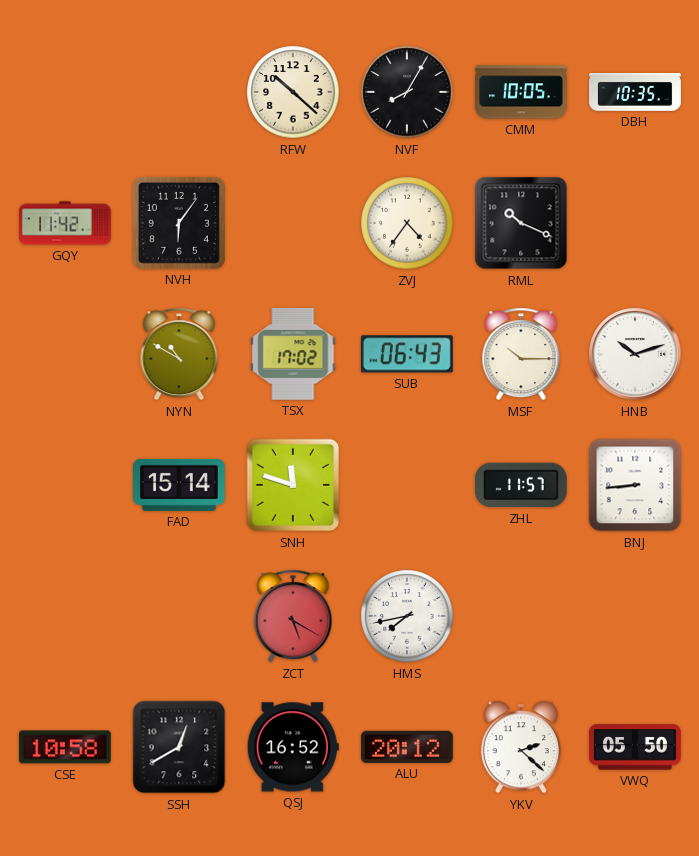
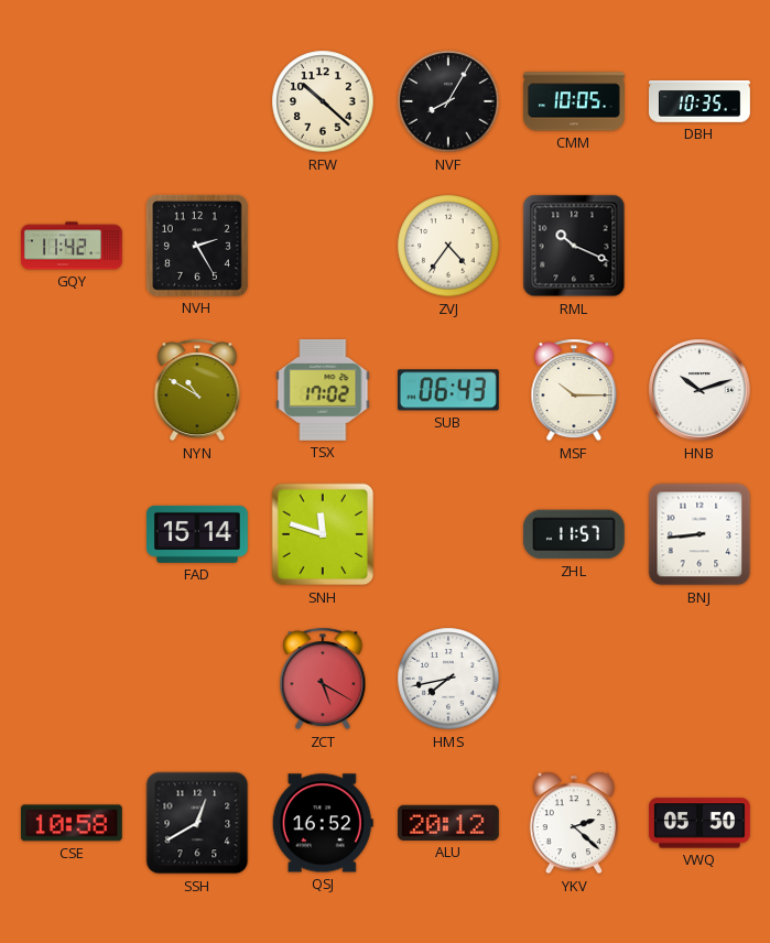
NVH: 6:06 -> 2:25 (197, 246)
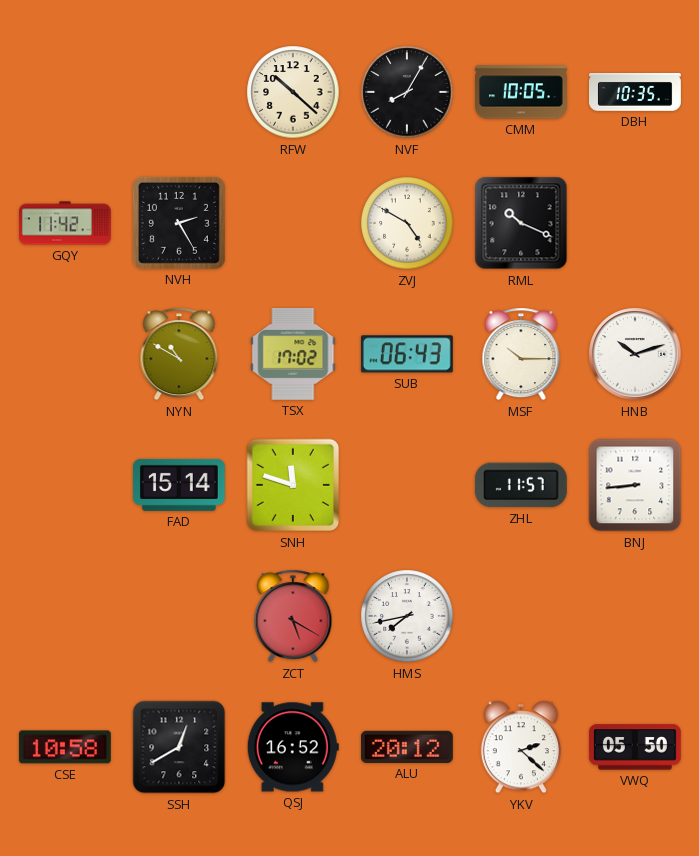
ZVJ: 4:36 -> 4:50 (407, 223)
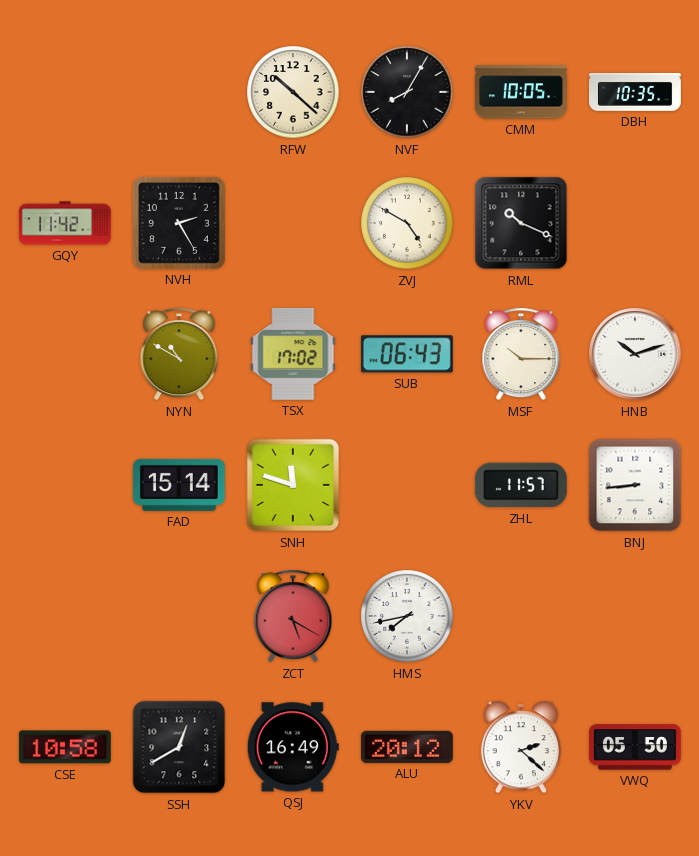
QSJ: 16:52 -> 16:49 (293, 747)
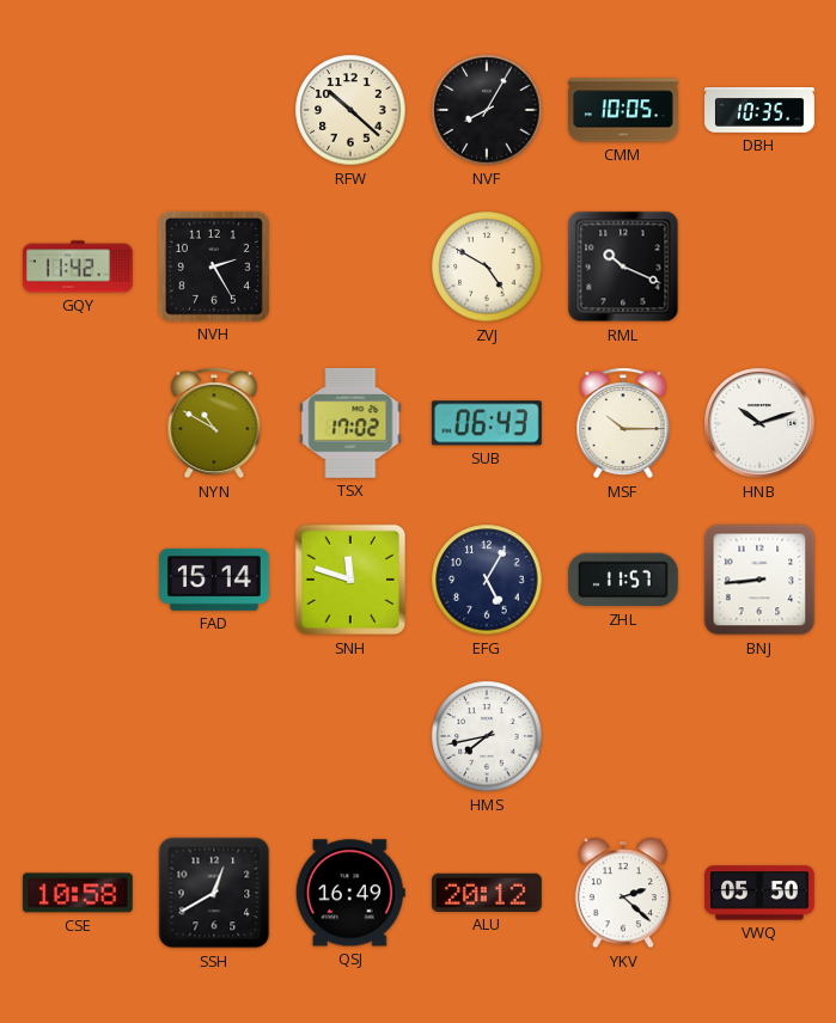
EFG: none -> 5:05 (487, 580)
ZCT: 5:20 -> none (293, 616)
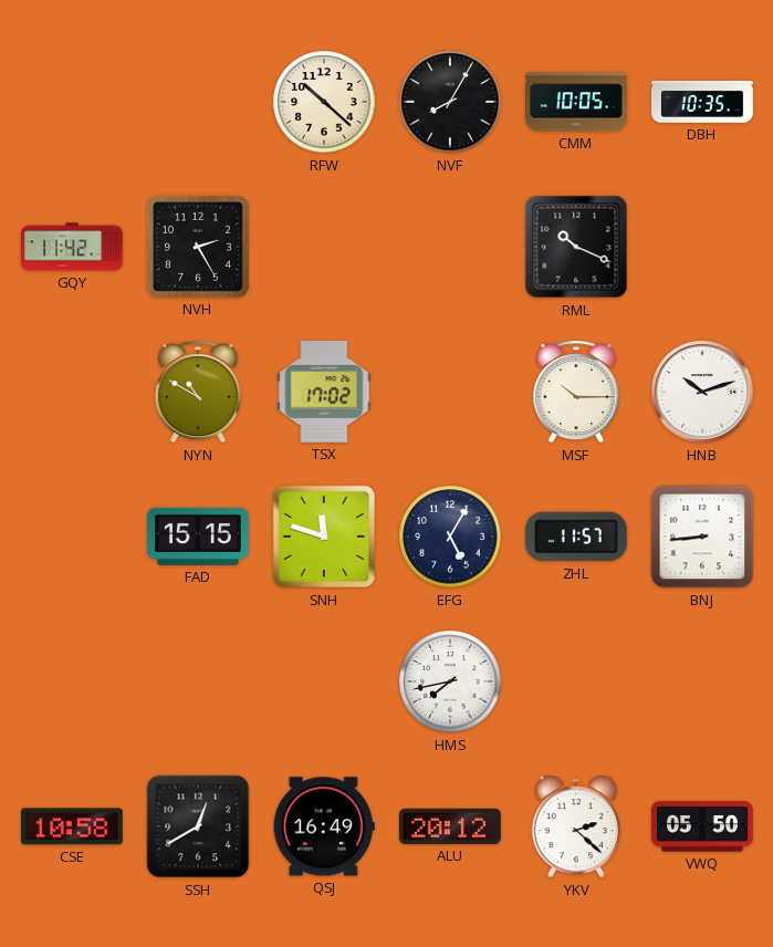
ZVJ: 4:50 -> none (487, 267)
SUB: 06:43 -> none (487, 423)
FAD: 15:14 -> 15:15 (198, 537)
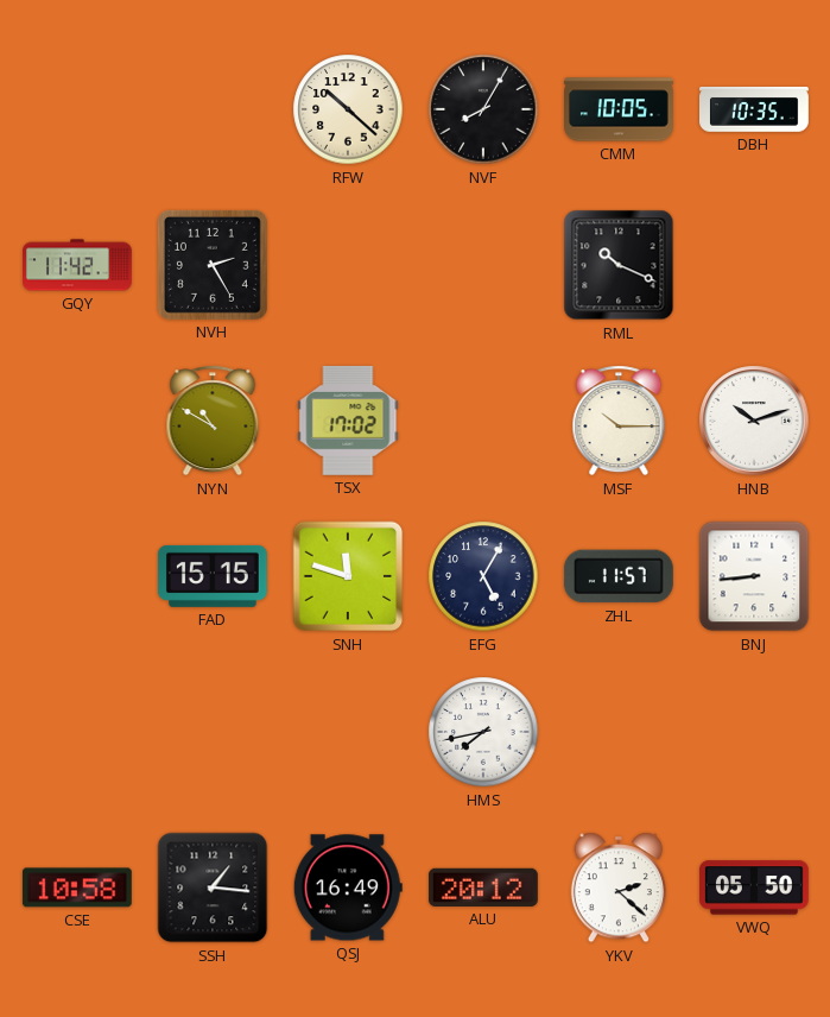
SSH: 12:40 -> 1:16 (213, 887)
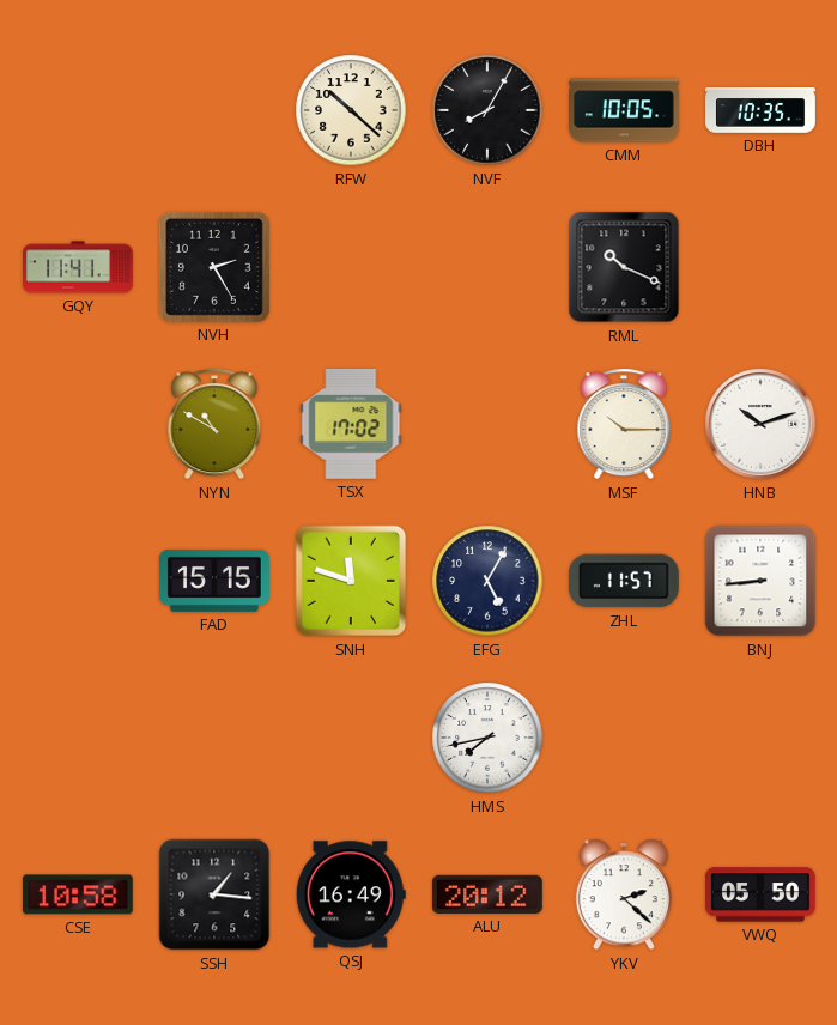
GQY: 11:42 -> 11:41 (79, 267)
